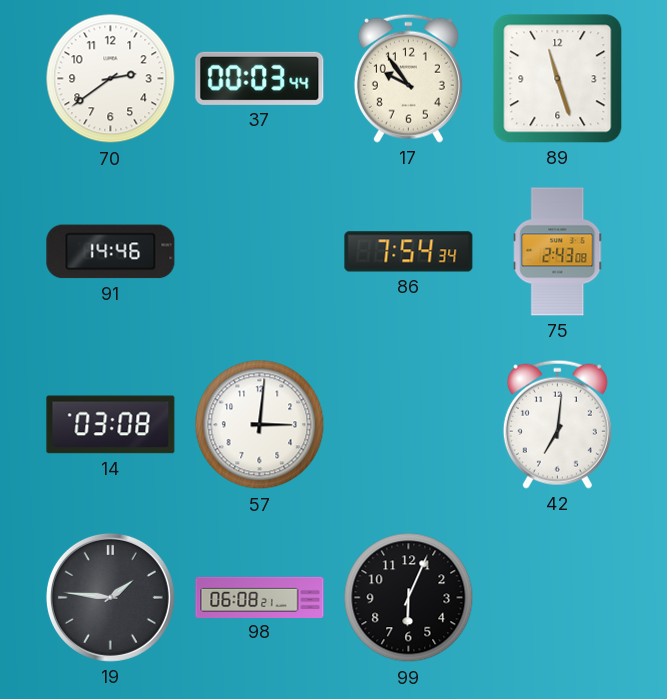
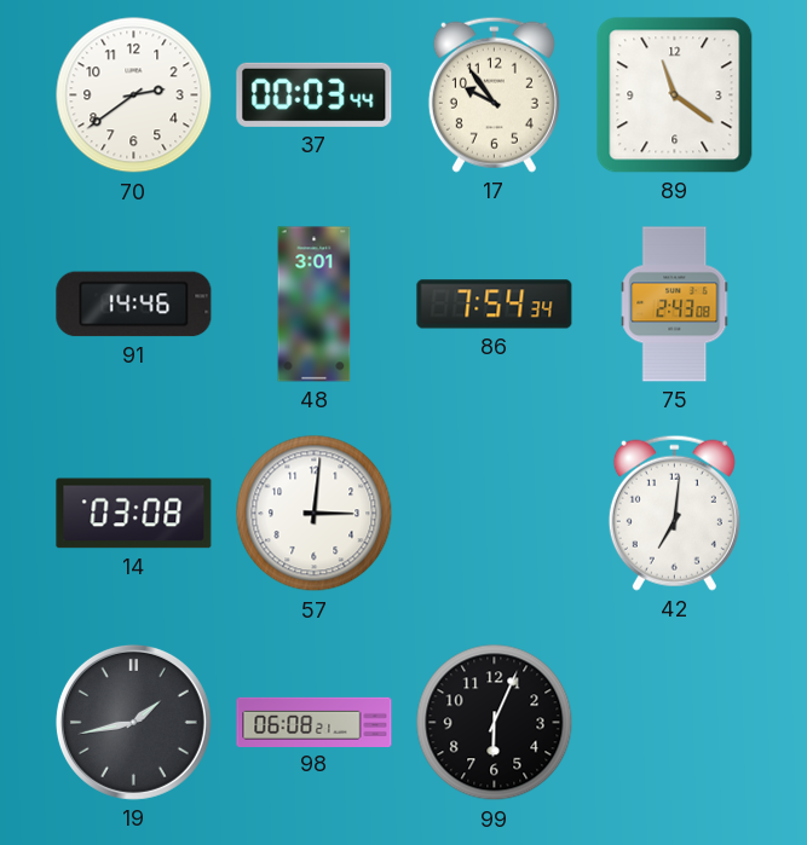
89: 11:27 -> 11:21 (675, 96)
48: none -> 3:01 (315, 305)
19: 1:46 -> 1:43 (133, 722)
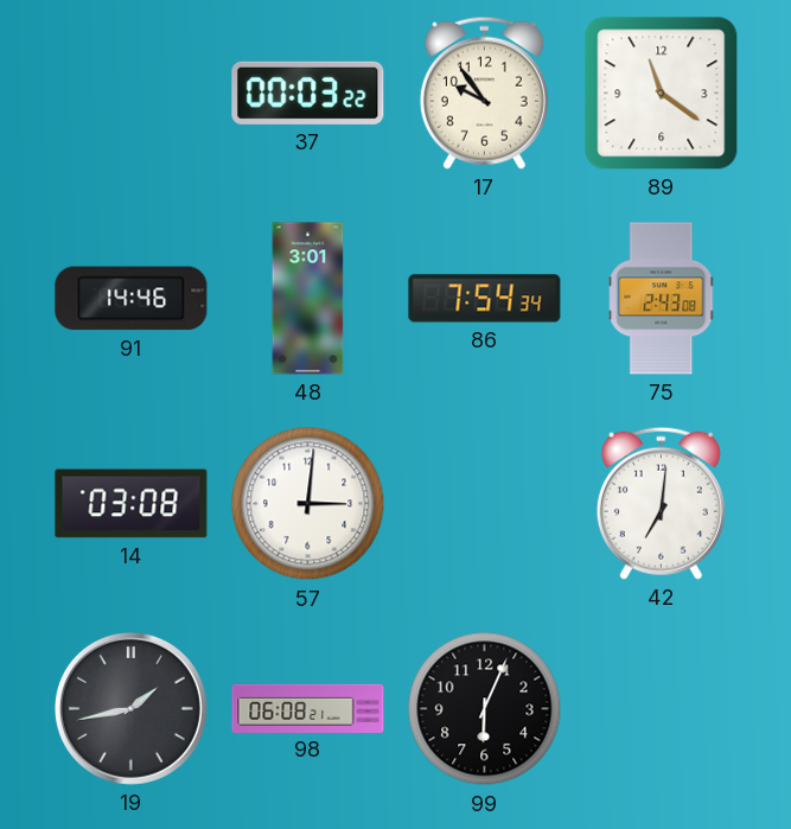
70: 2:39 -> none (134, 96)
37: 00:03:44 -> 00:03:22 (308, 93)
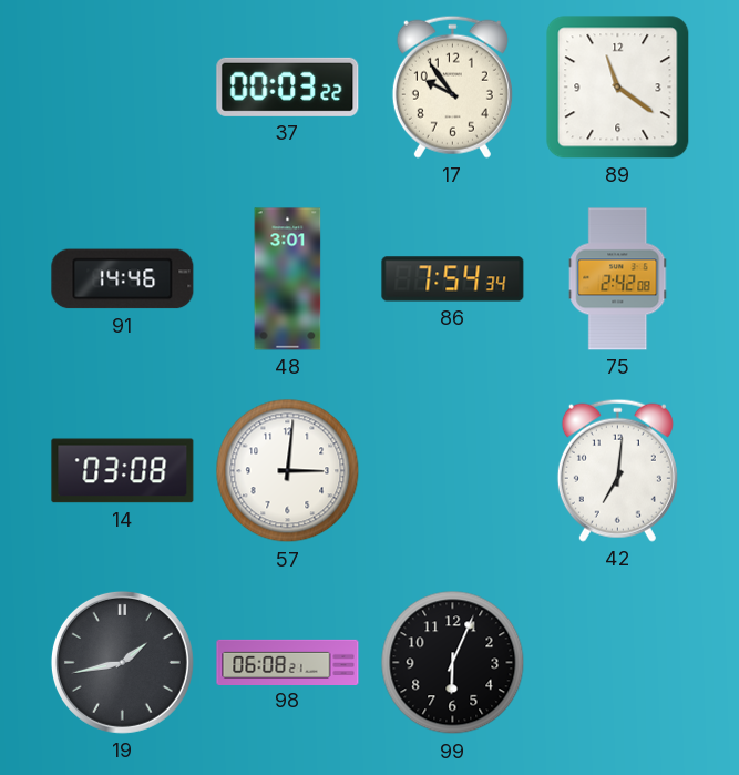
75: 2:43 -> 2:42 (618, 279)
